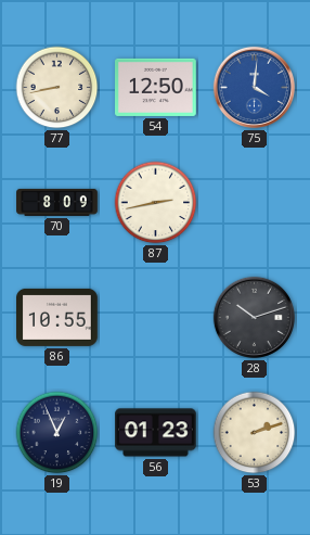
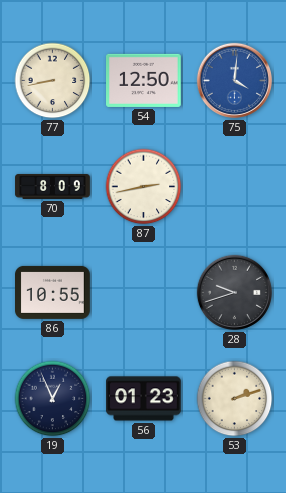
28: 10:12 -> 9:42 (234, 292)
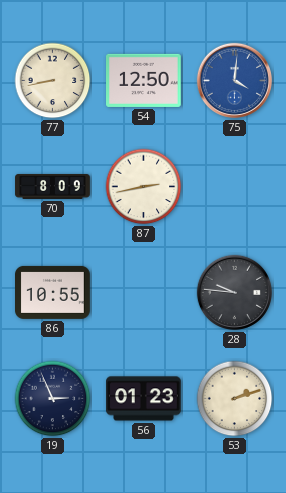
28: 9:42 -> 9:46 (234, 292)
19: 12:56 -> 2:56 (53, 399)
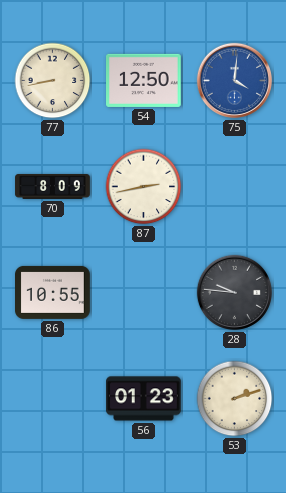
19: 2:56 -> none (53, 399)
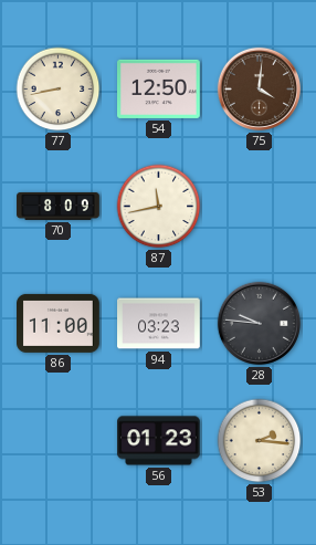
75 dial: blue -> brown (259, 88)
87: 2:43 -> 11:43 (159, 207)
86: 10:55 -> 11:00 (59, 323)
94: none -> 03:23 (159, 324)
53: 2:12 -> 2:16 (260, 441)
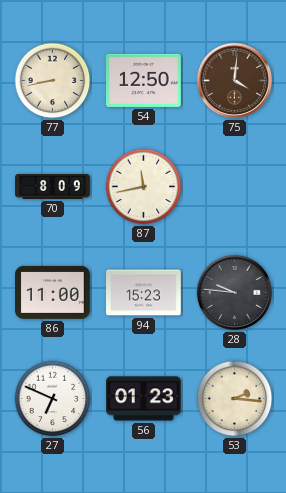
94: 03:23 -> 15:23 (144, 293)
27: none -> 6:49 (53, 399)
